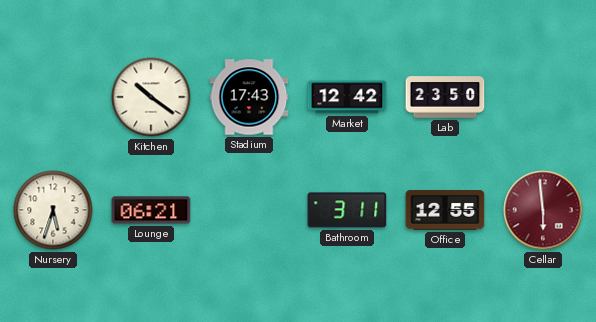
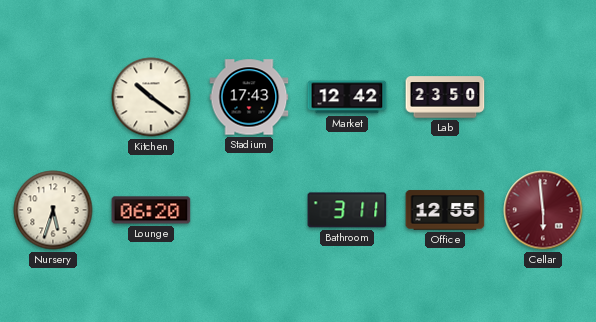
Lounge: 06:21 -> 06:20 (151, 210)
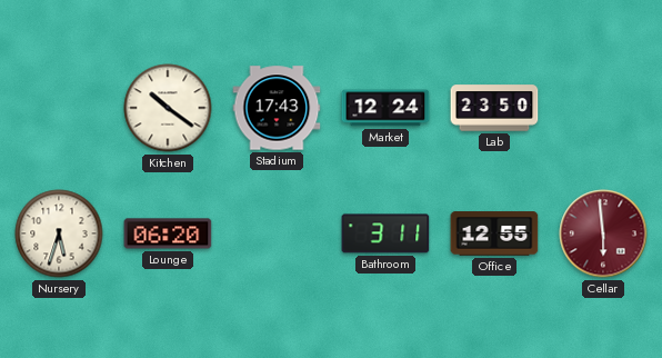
Market: 12:42 -> 12:24 (385, 108)
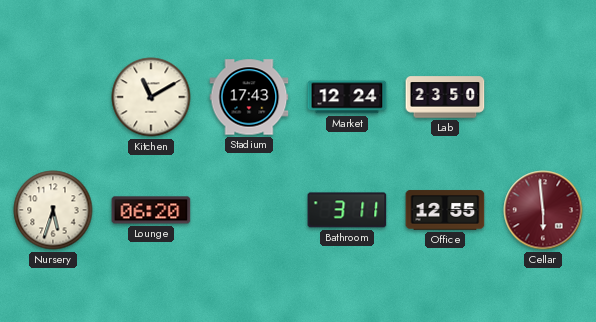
Kitchen: 10:21 -> 11:10 (151, 97)
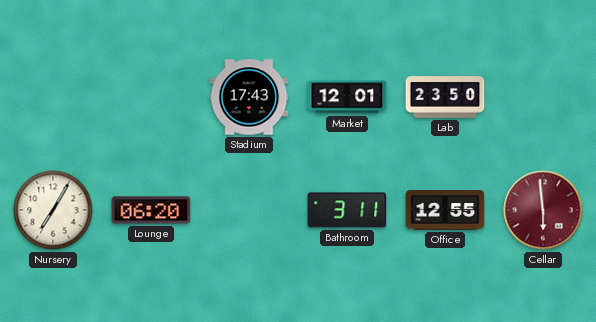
Kitchen: 11:10 -> none (151, 97)
Market: 12:24 -> 12:01 (347, 97)
Nursery: 5:33 -> 7:05 (53, 210)
